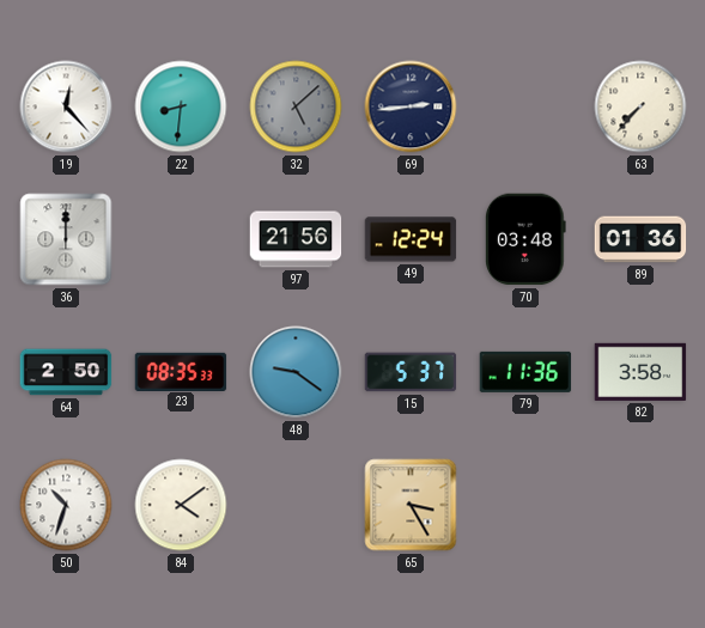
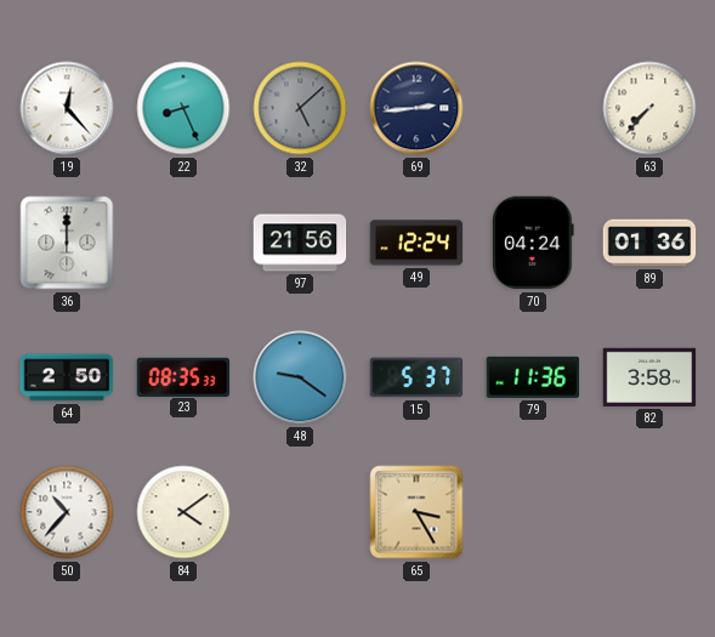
22: 8:31 -> 8:26 (183, 108)
70: 03:48 -> 04:24 (533, 243)
50: 10:33 -> 10:37 (67, 512)
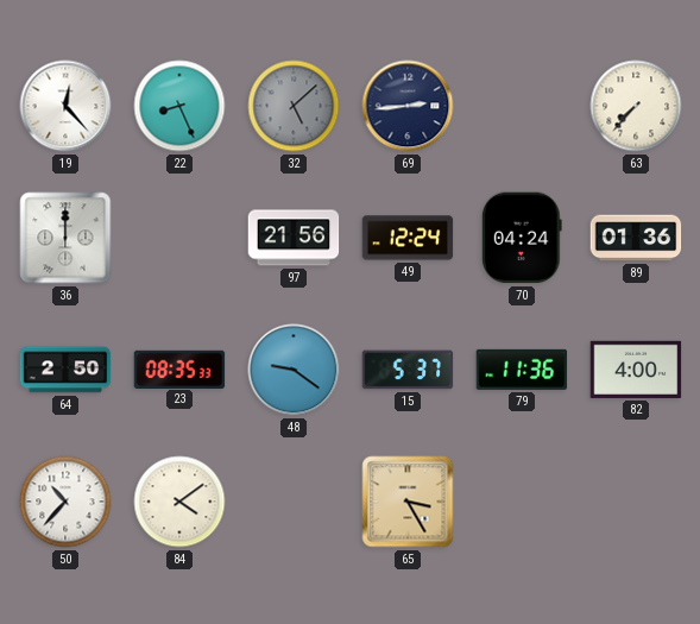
82: 3:58 -> 4:00 (636, 370)
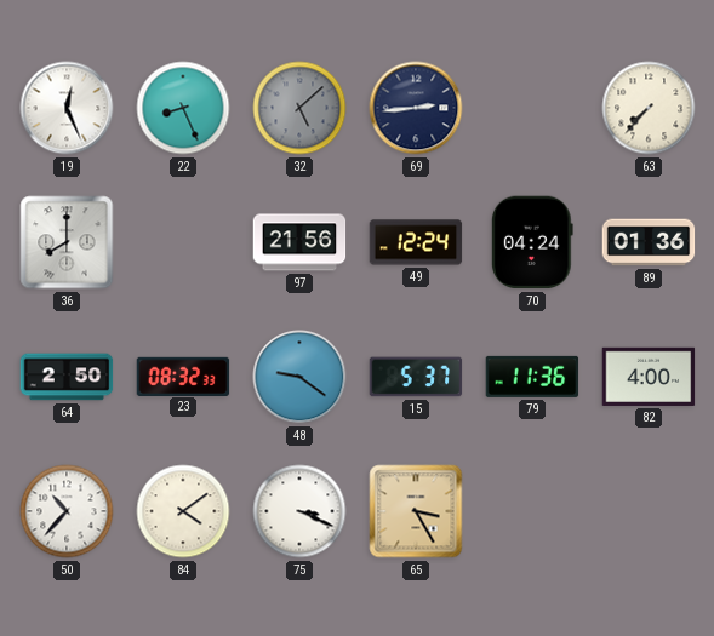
19: 12:23 -> 12:26 (67, 108)
36: 12:00 -> 8:00 (67, 242)
23: 08:35 -> 08:32 (183, 376)
75: none -> 3:19 (299, 511)
